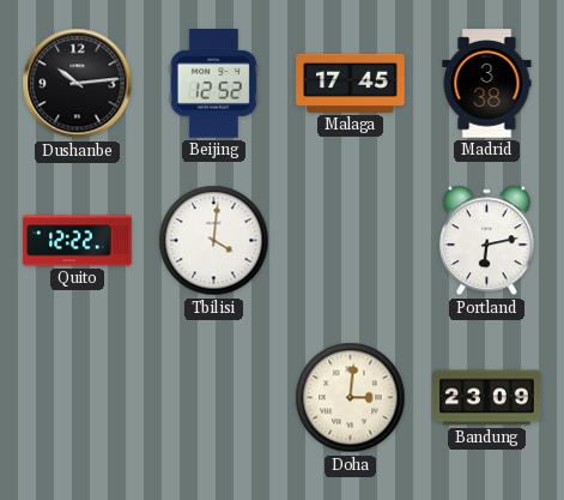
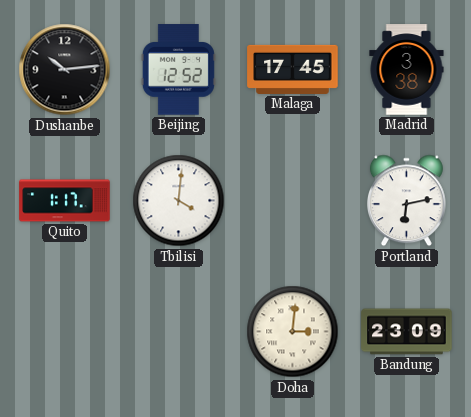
Quito: 12:22 -> 1:17 (65, 201)
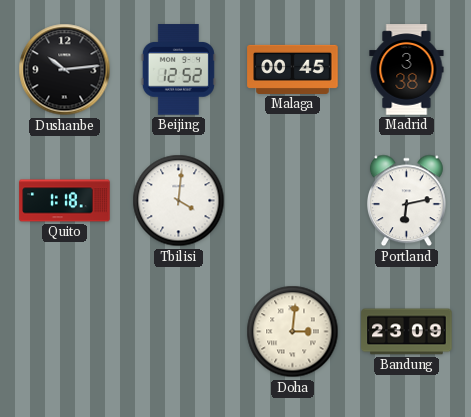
Malaga: 17:45 -> 00:45 (293, 69)
Quito: 1:17 -> 1:18 (65, 201)
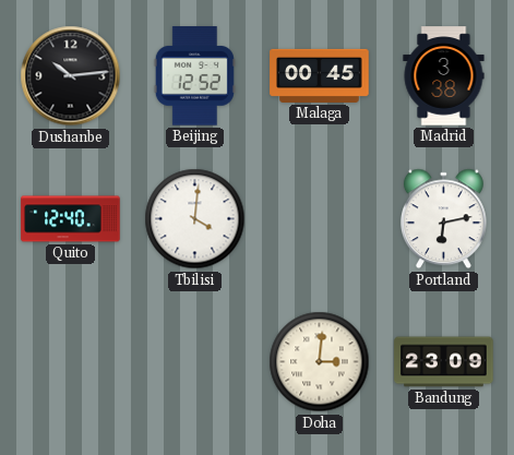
Quito: 1:18 -> 12:40 (71, 219)
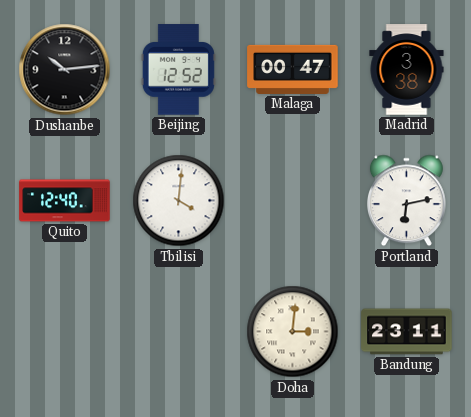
Malaga: 00:45 -> 00:47 (293, 69)
Bandung: 23:09 -> 23:11 (407, 332)
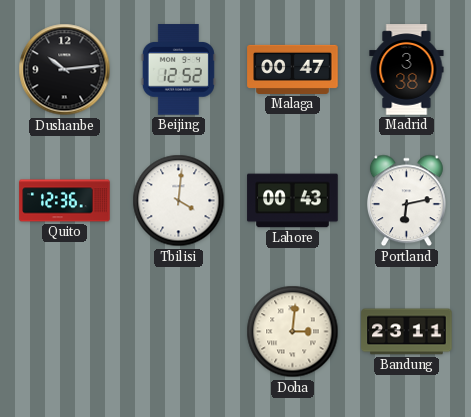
Quito: 12:40 -> 12:36 (65, 201)
Lahore: none -> 00:43 (293, 201)
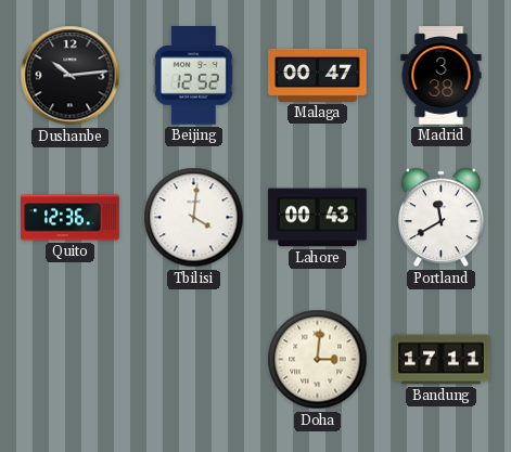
Portland: 6:13 -> 11:40 (440, 218)
Bandung: 23:11 -> 17:11 (442, 360)
